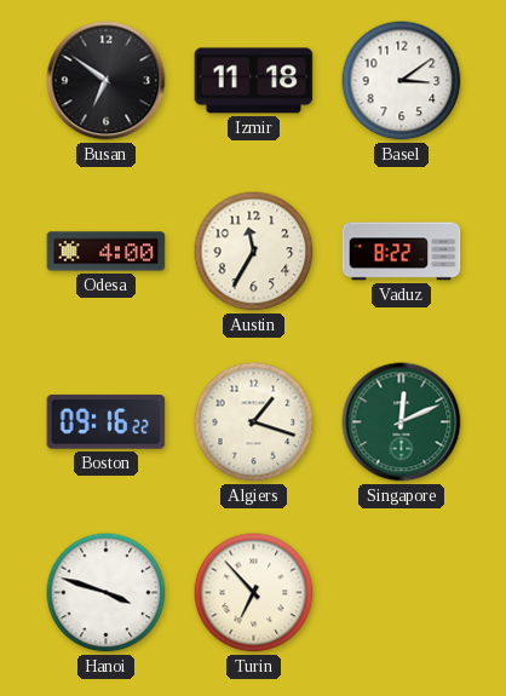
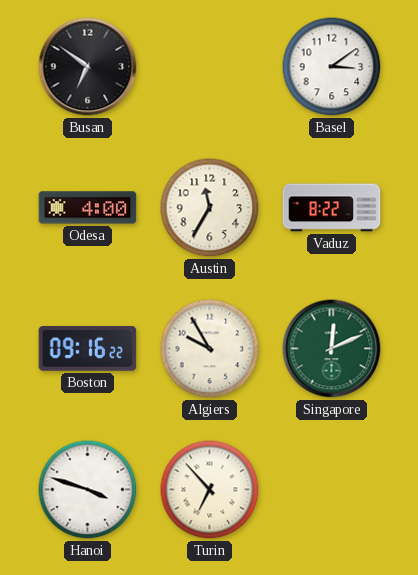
Izmir: 11:18 -> none (254, 81)
Algiers: 1:18 -> 9:55 (210, 349)
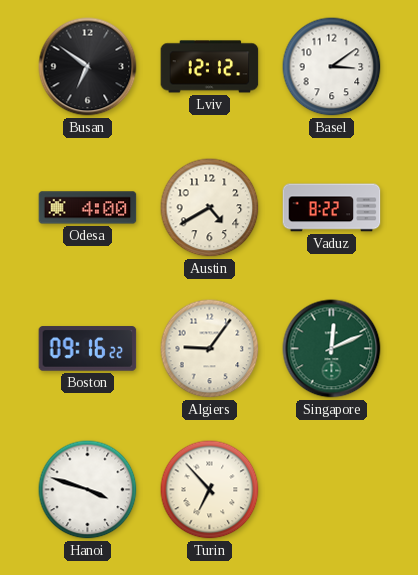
Lviv: none -> 12:12 (210, 67)
Austin: 11:35 -> 4:40 (210, 208)
Algiers: 9:55 -> 9:06 (210, 349)
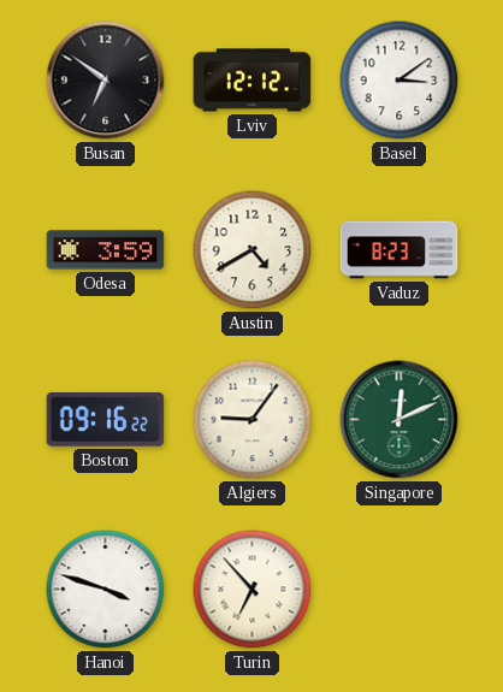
Odesa: 4:00 -> 3:59 (106, 250)
Vaduz: 8:22 -> 8:23 (400, 250)
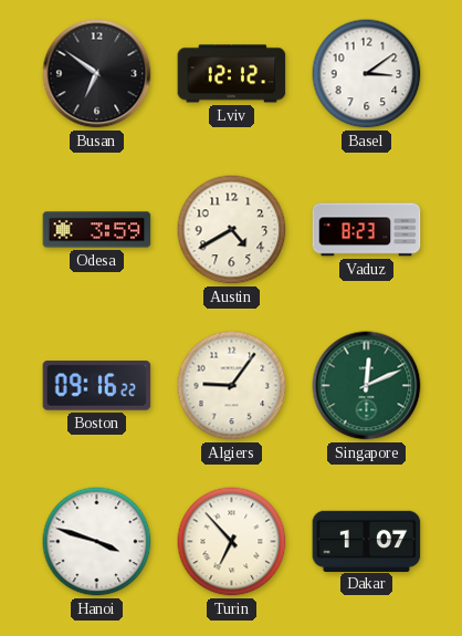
Dakar: none -> 1:07 (367, 541)
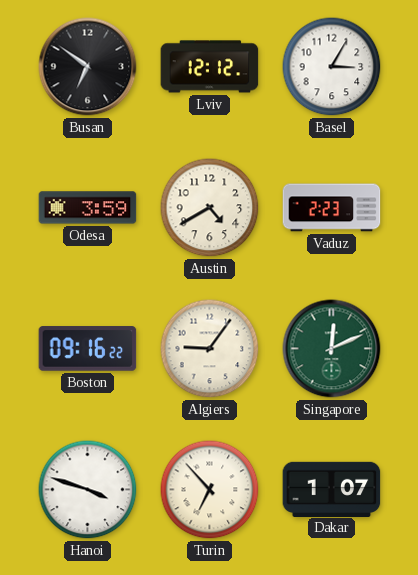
Basel: 3:09 -> 3:05 (332, 67)
Vaduz: 8:23 -> 2:23 (332, 208)
